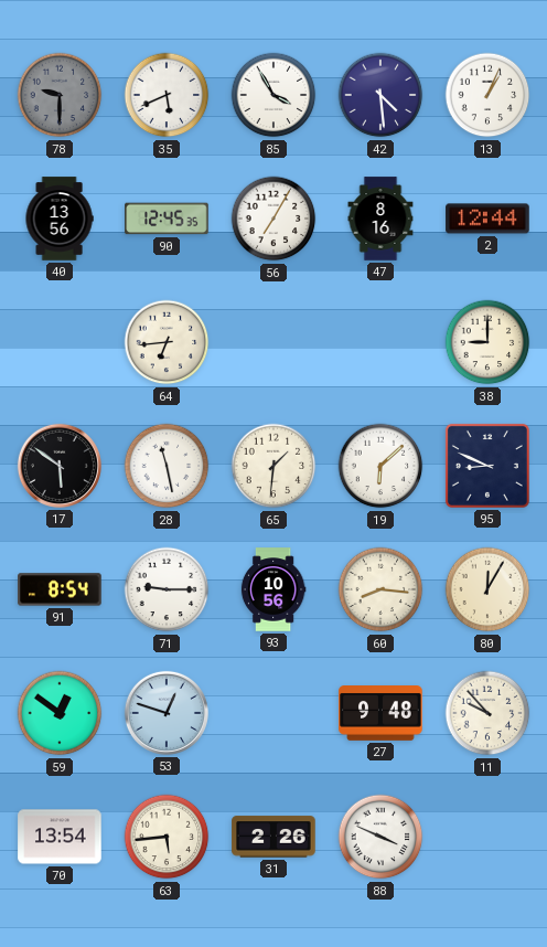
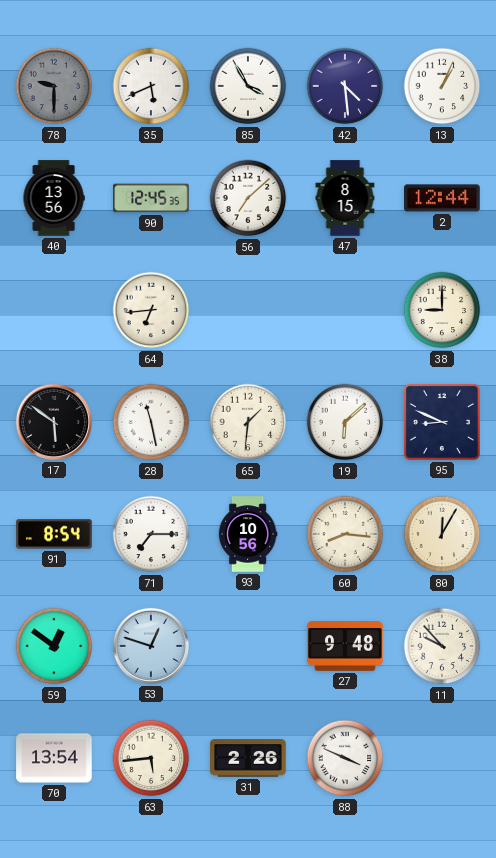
56: 7:05 -> 7:08 (248, 198)
47: 8:16 -> 8:15 (345, 198)
71: 9:15 -> 7:15 (151, 534)
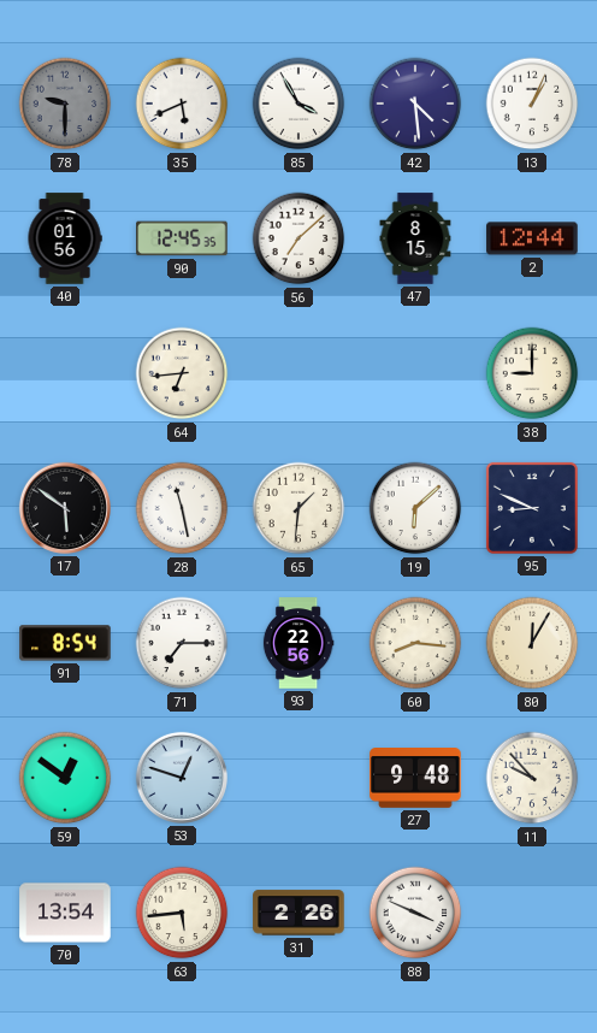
40: 13:56 -> 01:56 (65, 238)
93: 10:56 -> 22:56 (298, 643)
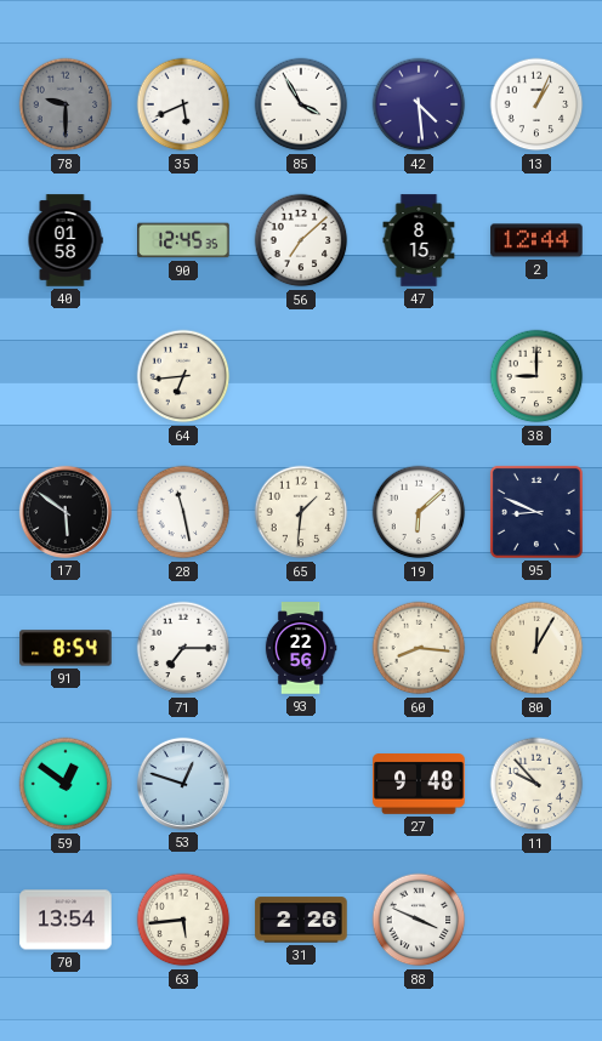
40: 01:56 -> 01:58 (66, 240)
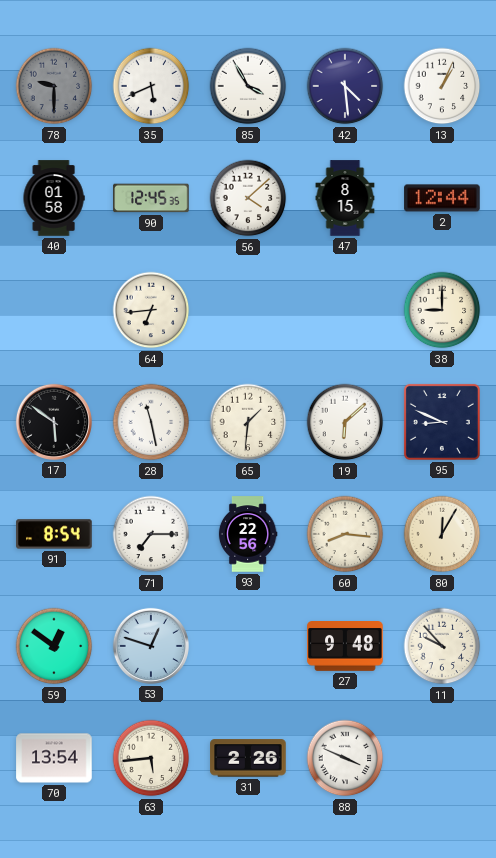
56: 7:08 -> 4:08 (248, 198)
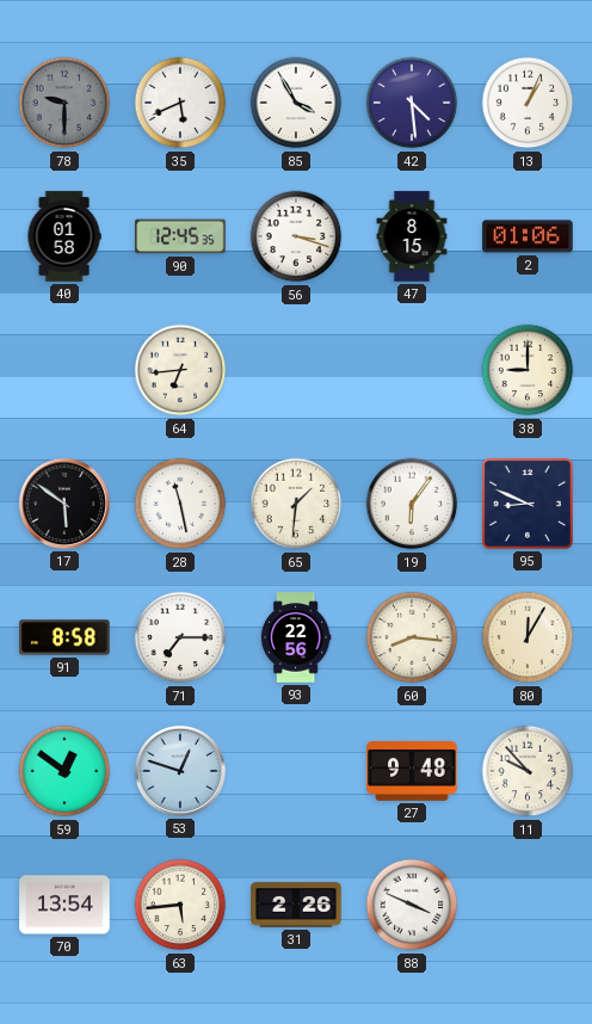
56: 4:08 -> 3:18 (296, 236)
2: 12:44 -> 01:06 (528, 236)
19: 6:08 -> 6:06 (412, 504)
91: 8:54 -> 8:58 (64, 637)
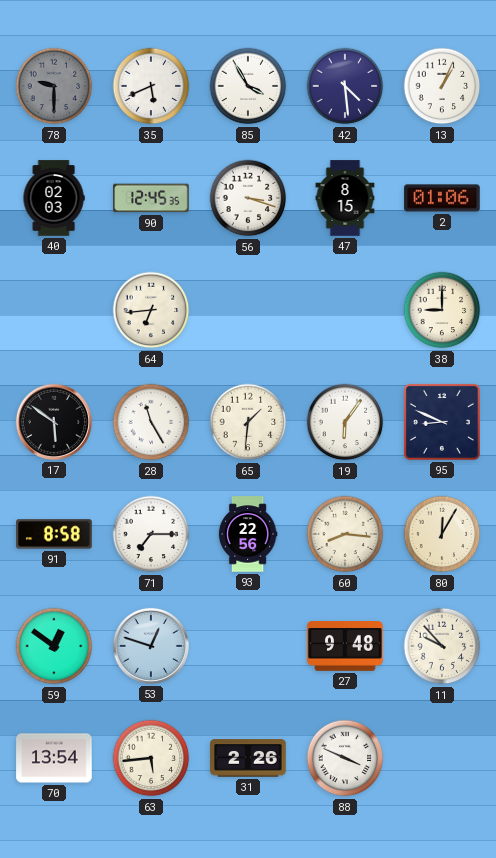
40: 01:58 -> 02:03 (54, 198)
28: 11:28 -> 11:25 (151, 422)
